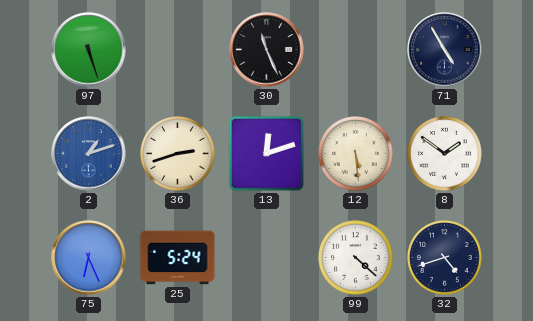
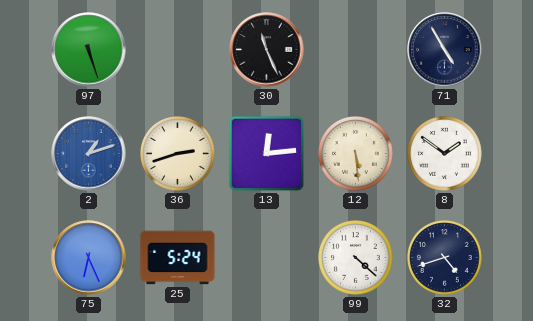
13: 12:12 -> 12:14 (267, 154)
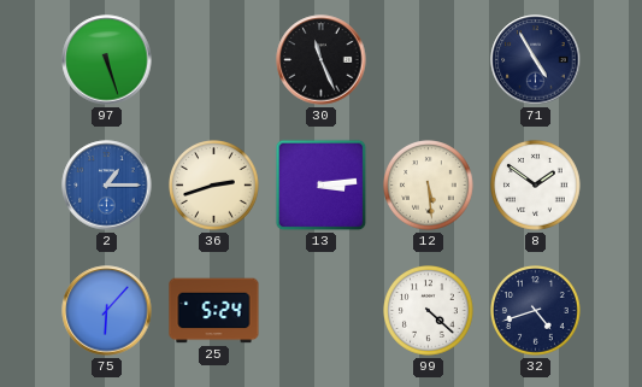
2: 1:12 -> 1:15 (107, 186)
13: 12:14 -> 3:14 (322, 186)
75: 6:26 -> 6:07 (107, 311)
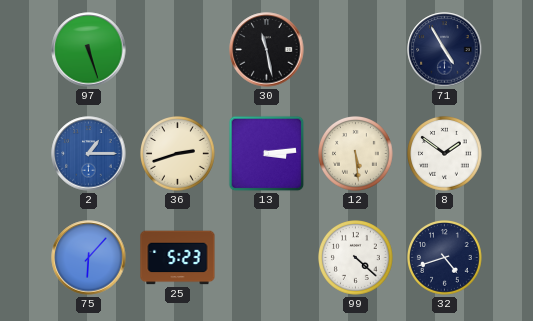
30: 11:26 -> 11:28 (267, 50)
25: 5:24 -> 5:23 (178, 258)
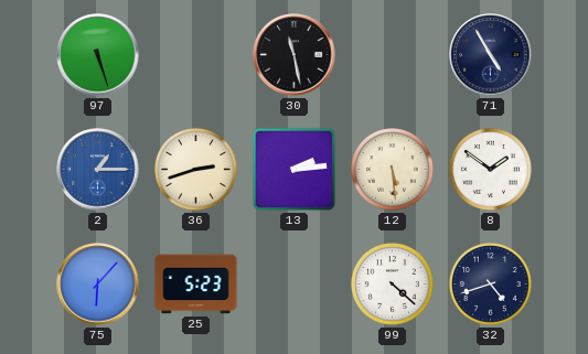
13: 3:14 -> 2:14 (295, 170)
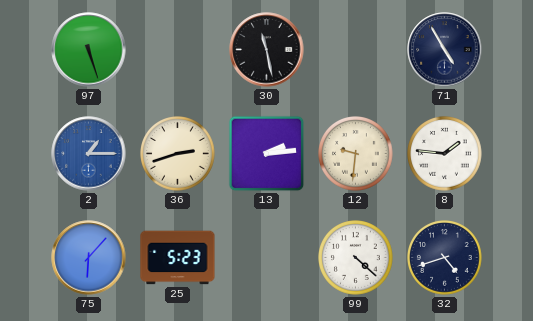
12: 5:29 -> 9:31 (356, 154)
8: 1:51 -> 1:46 (445, 154)
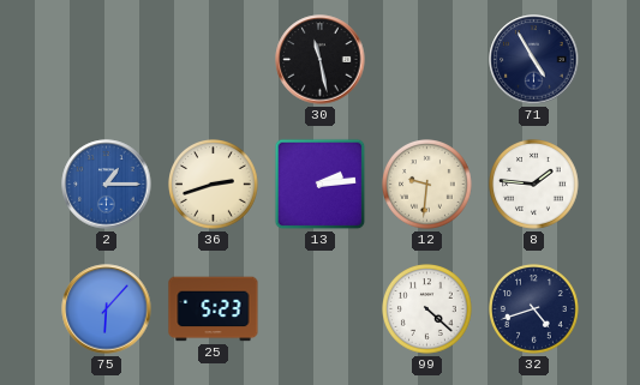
97: 5:27 -> none (89, 50)
